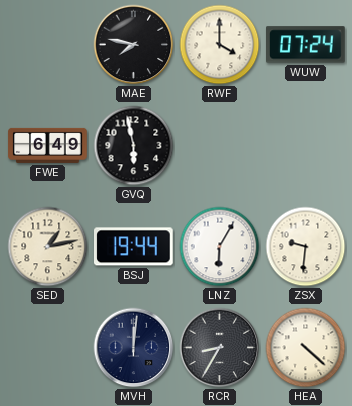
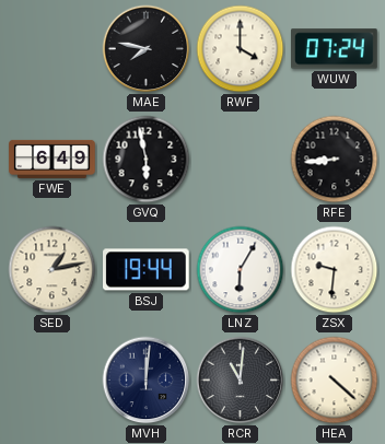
RFE: none -> 8:44 (335, 160)
RCR: 8:35 -> 11:01 (241, 381)
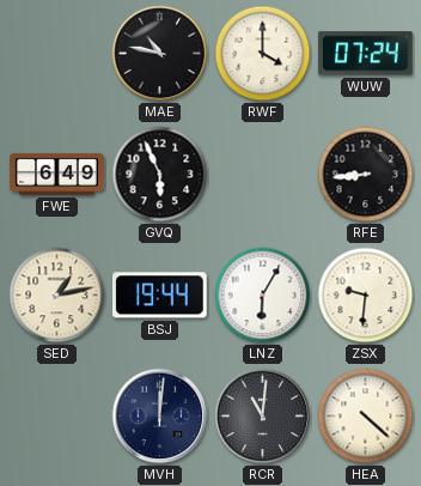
MAE: 7:47 -> 10:47 (160, 54)
GVQ: 5:58 -> 5:56 (160, 175)
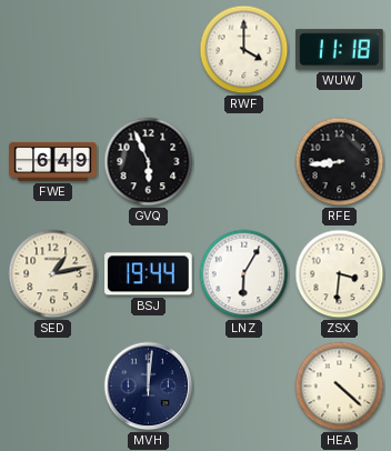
MAE: 10:47 -> none (160, 54)
WUW: 07:24 -> 11:18 (340, 50)
ZSX: 9:31 -> 3:31 (340, 274)
RCR: 11:01 -> none (263, 417)
